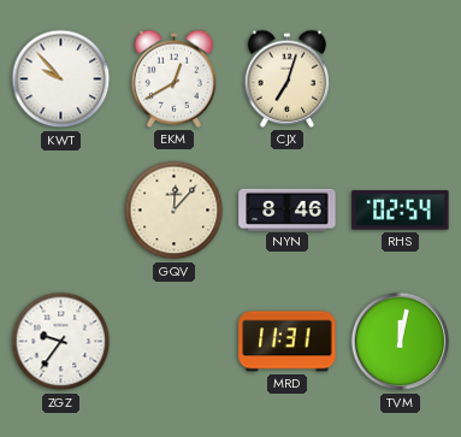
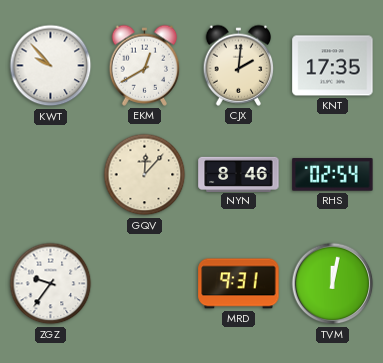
CJX: 7:03 -> 2:01 (239, 65)
KNT: none -> 17:35 (333, 66)
MRD: 11:31 -> 9:31 (239, 284)
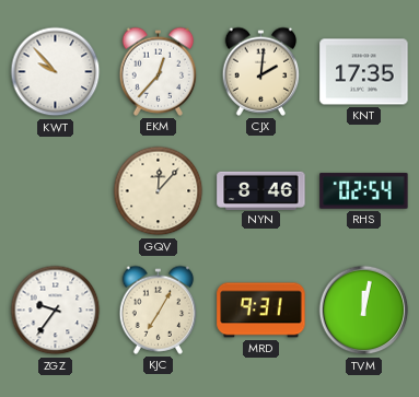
EKM: 12:40 -> 12:37 (159, 71)
KJC: none -> 7:05 (159, 310)
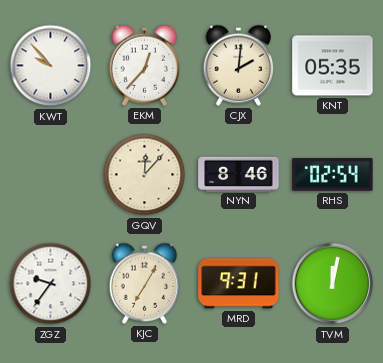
KNT: 17:35 -> 05:35 (333, 66)
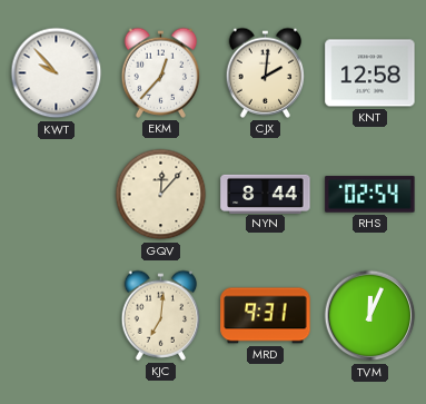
KNT: 05:35 -> 12:58 (370, 73)
NYN: 8:46 -> 8:44 (266, 194)
ZGZ: 9:36 -> none (51, 284)
KJC: 7:05 -> 7:01 (161, 315)
TVM: 12:02 -> 12:04 (370, 316)
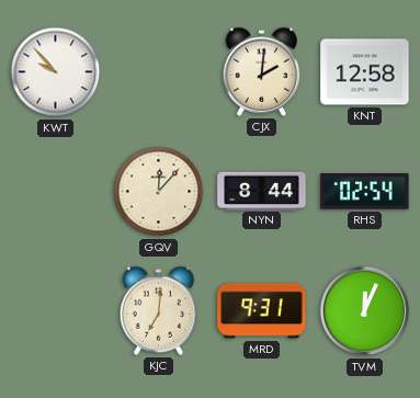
EKM: 12:37 -> none (161, 72)
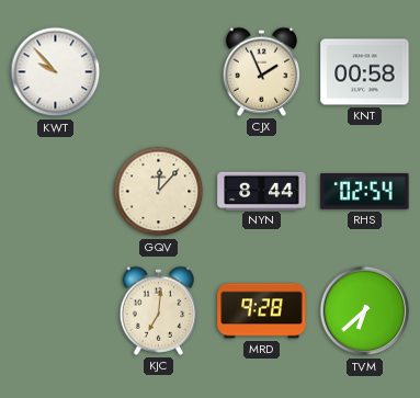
CJX: 2:01 -> 1:56 (262, 71)
KNT: 12:58 -> 00:58 (365, 72)
MRD: 9:31 -> 9:28 (262, 311)
TVM: 12:04 -> 6:38 (365, 311)
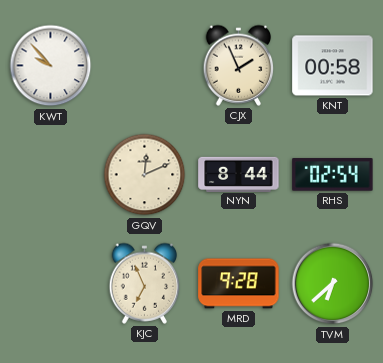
GQV: 12:07 -> 12:11 (145, 175)
KJC: 7:01 -> 6:56 (145, 283)
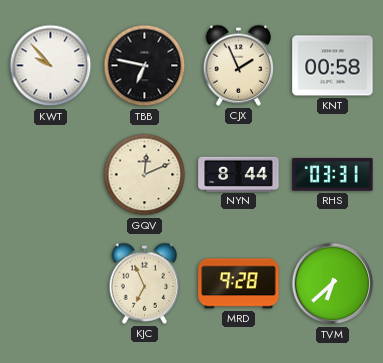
TBB: none -> 6:47 (145, 66)
RHS: 02:54 -> 03:31 (333, 175)
